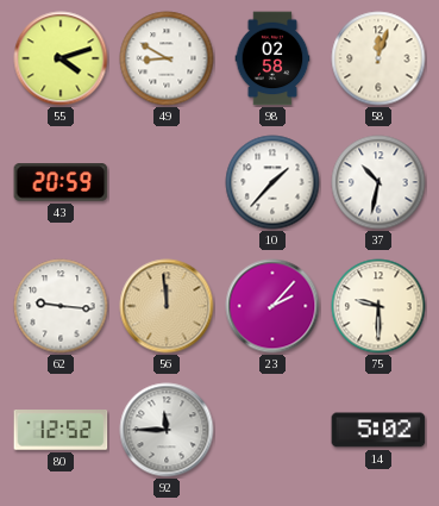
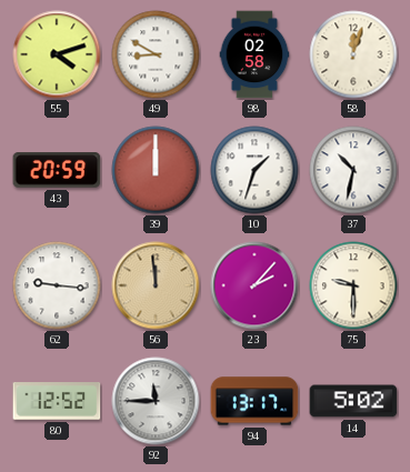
39: none -> 12:00 (156, 170)
10: 1:37 -> 1:33 (254, 170)
94: none -> 13:17 (254, 401)
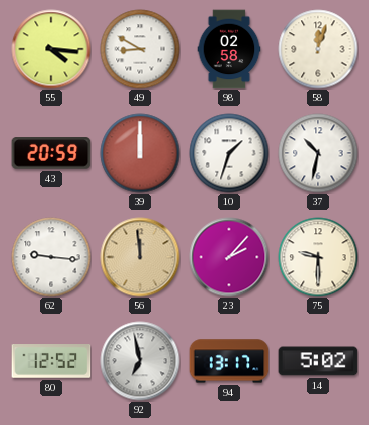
55: 4:12 -> 4:16 (51, 49)
92: 11:45 -> 6:58 (140, 361)
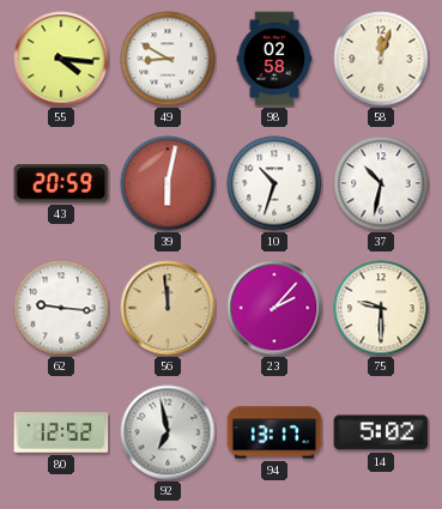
39: 12:00 -> 6:02 (168, 183)
10: 1:33 -> 10:33 (274, 183)
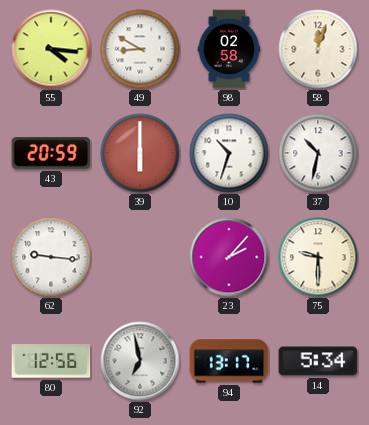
39: 6:02 -> 6:00 (140, 153)
56: 11:59 -> none (168, 308)
80: 12:52 -> 12:56 (51, 361)
14: 5:02 -> 5:34 (318, 361)
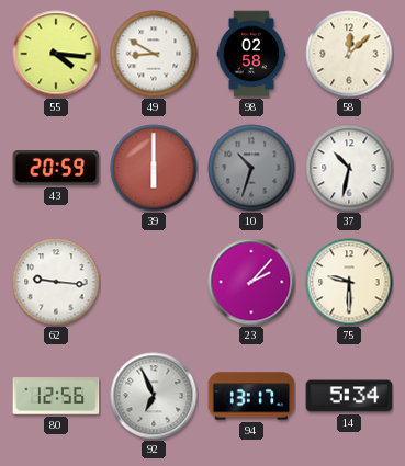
58: 12:03 -> 12:08 (349, 54)
10 dial: white -> grey (251, 168)
92: 6:58 -> 6:56 (154, 396)
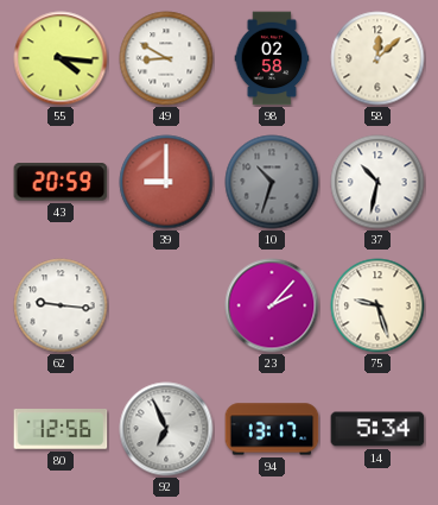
39: 6:00 -> 9:00 (166, 182)
75: 9:30 -> 9:27 (377, 305)
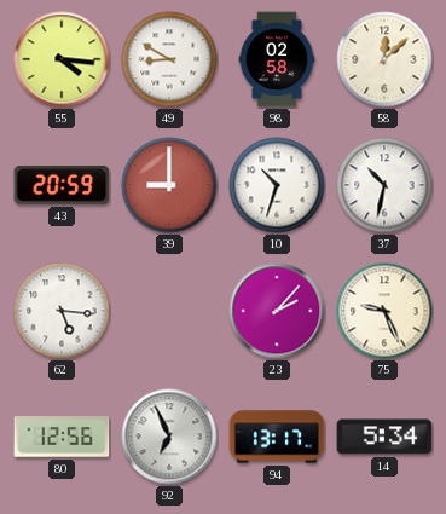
10 dial: grey -> white (277, 185)
62: 9:16 -> 5:16 (62, 311)
75: 9:27 -> 9:26 (384, 311)
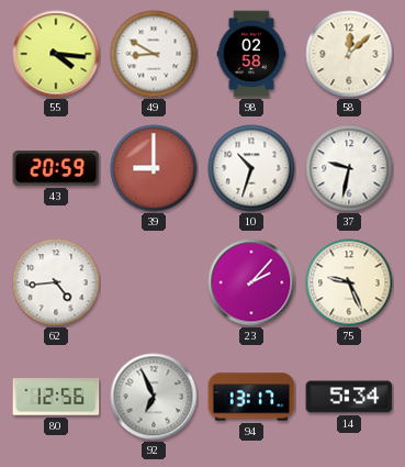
37: 10:32 -> 9:32 (349, 168)
62: 5:16 -> 4:44 (56, 282)
